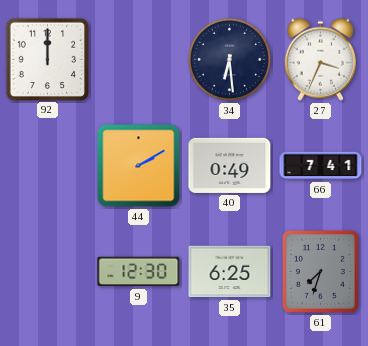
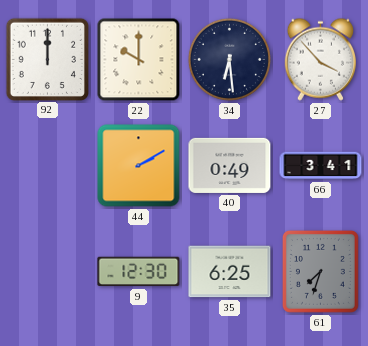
22: none -> 10:00 (139, 60)
27: 3:34 -> 3:53 (320, 59)
66: 7:41 -> 3:41 (321, 166)
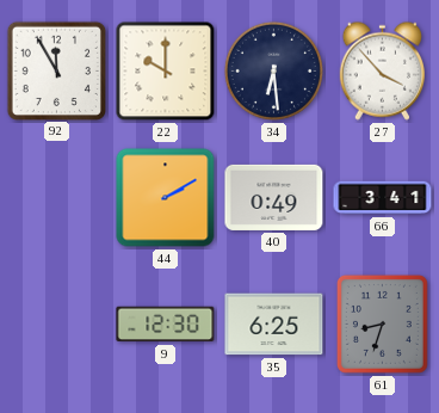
92: 12:00 -> 11:55 (56, 70)
61: 7:33 -> 8:33 (382, 323)
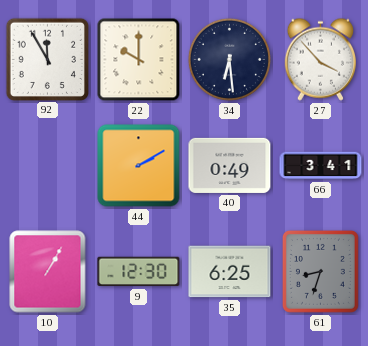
10: none -> 1:05 (48, 272)
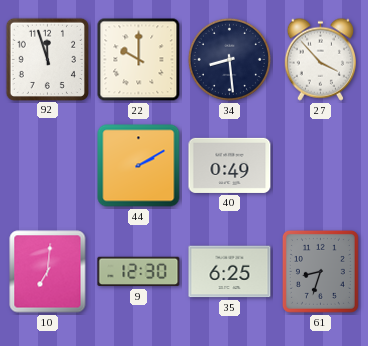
92: 11:55 -> 11:57 (47, 59)
34: 6:29 -> 8:29 (229, 59)
66: 3:41 -> none (321, 166)
10: 1:05 -> 7:01 (48, 272)
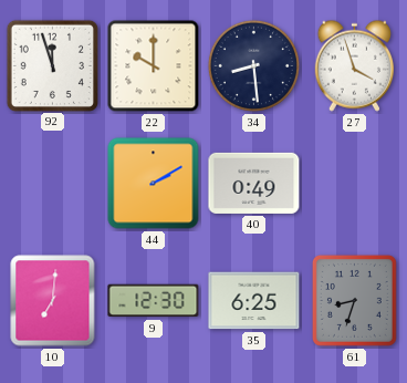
27: 3:53 -> 3:57 (354, 65)
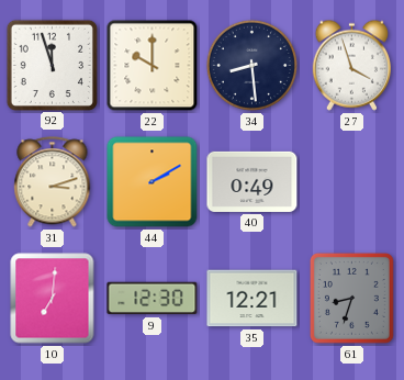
31: none -> 3:12 (53, 182)
35: 6:25 -> 12:21 (252, 299)
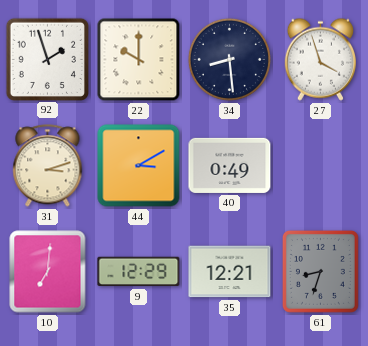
92: 11:57 -> 1:57 (47, 59)
44: 2:10 -> 3:10 (139, 166)
9: 12:30 -> 12:29 (139, 272)
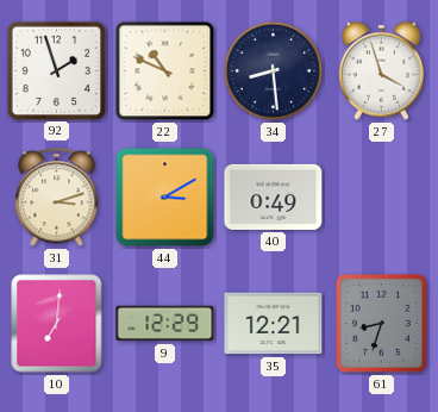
22: 10:00 -> 10:49 (165, 71)
